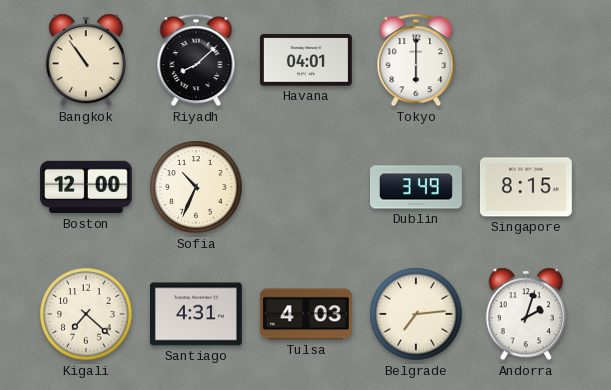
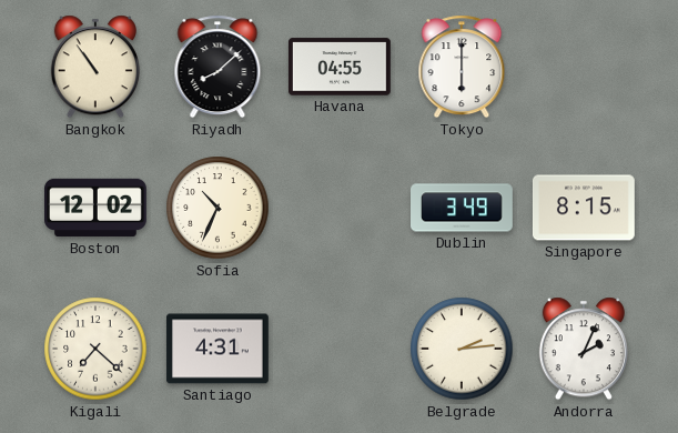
Havana: 04:01 -> 04:55 (340, 67)
Boston: 12:00 -> 12:02 (97, 208)
Tulsa: 4:03 -> none (306, 314)
Belgrade: 7:14 -> 2:14 (462, 349)
Andorra: 2:03 -> 2:04 (584, 349)
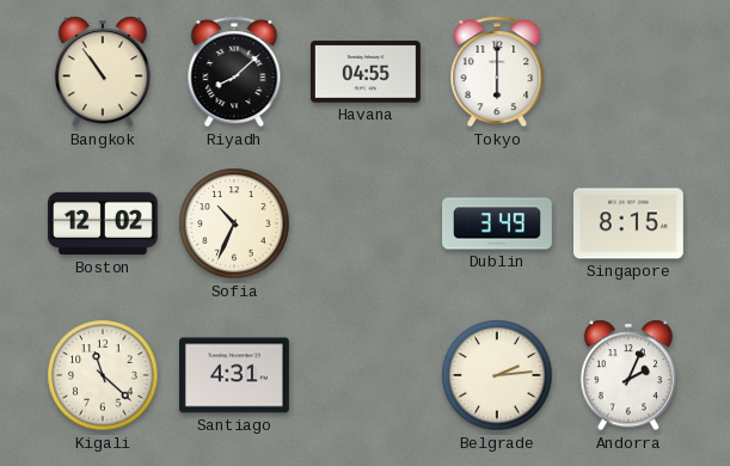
Kigali: 7:22 -> 11:22 (103, 375)
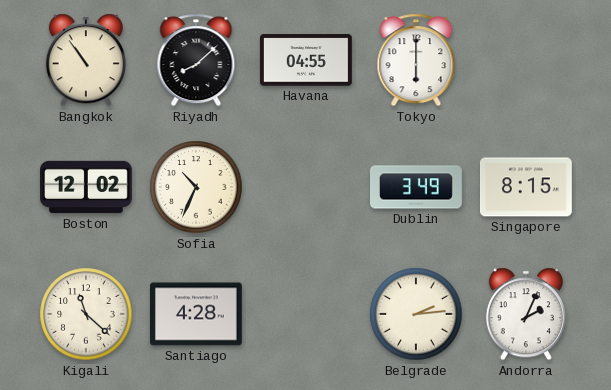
Santiago: 4:31 -> 4:28 (196, 314)
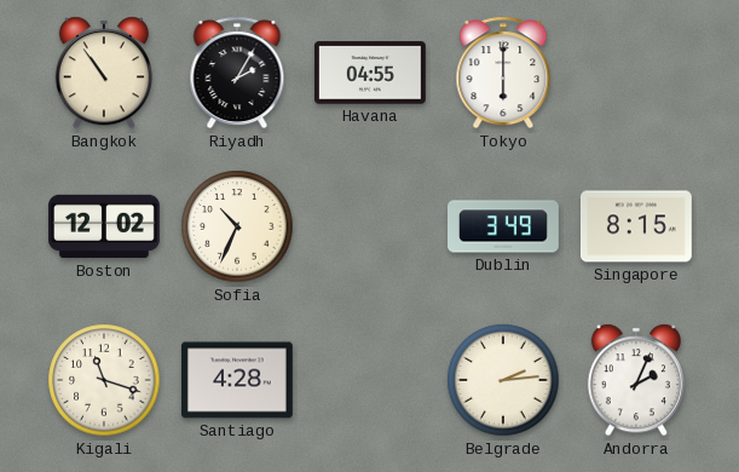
Riyadh: 8:08 -> 2:05 (237, 73)
Kigali: 11:22 -> 11:18 (104, 380)
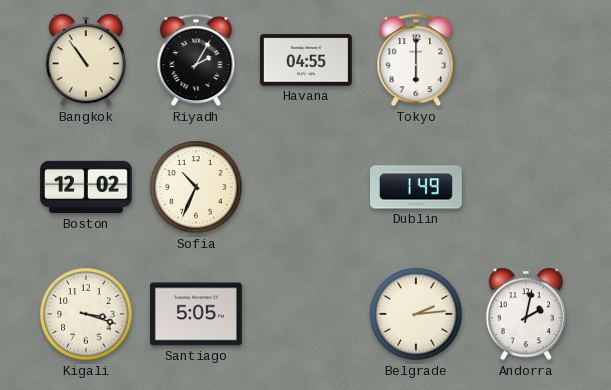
Dublin: 3:49 -> 1:49 (417, 187)
Singapore: 8:15 -> none (636, 226)
Kigali: 11:18 -> 3:18 (86, 314)
Santiago: 4:28 -> 5:05 (196, 314)
Andorra: 2:04 -> 2:02 (526, 314)
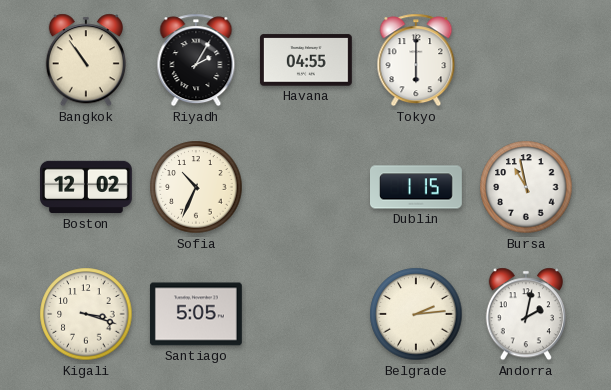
Dublin: 1:49 -> 1:15 (417, 187)
Bursa: none -> 10:58 (526, 187)
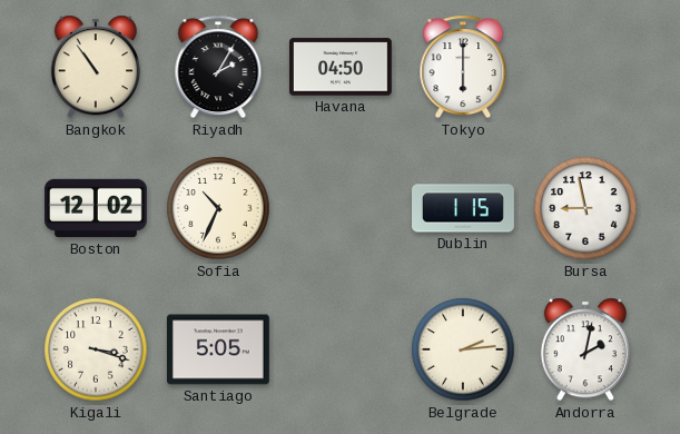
Havana: 04:55 -> 04:50 (341, 67)
Bursa: 10:58 -> 8:58 (585, 208)
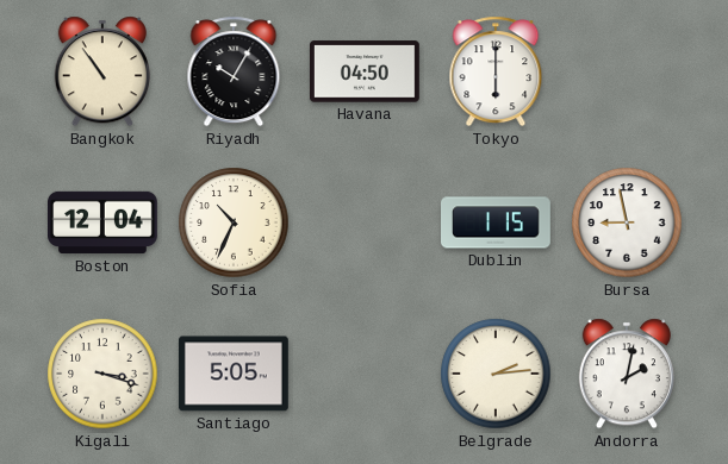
Riyadh: 2:05 -> 10:05 (234, 71)
Boston: 12:02 -> 12:04 (104, 222)
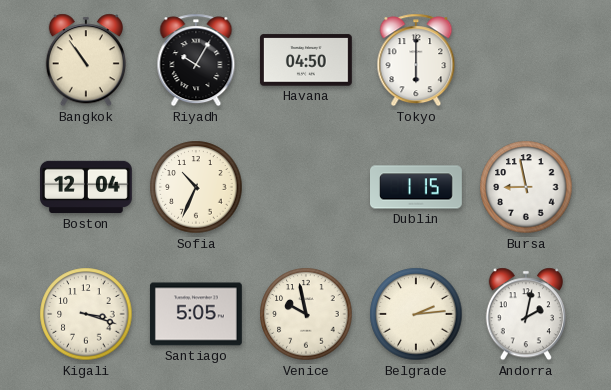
Venice: none -> 9:58 (306, 314)
